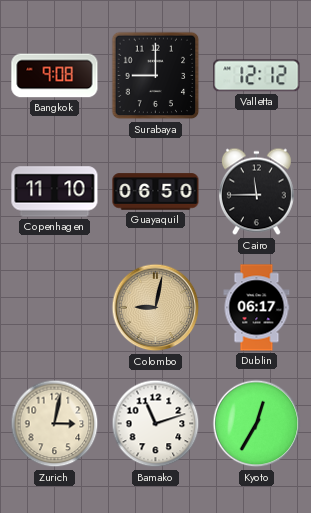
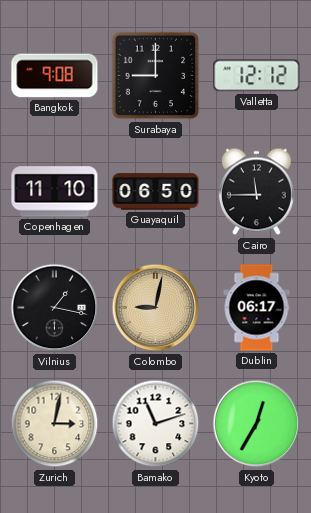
Vilnius: none -> 1:17 (55, 308)
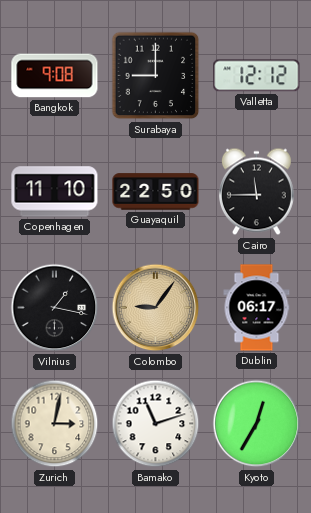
Guayaquil: 06:50 -> 22:50 (156, 192)
Colombo: 9:02 -> 9:06 (156, 308)
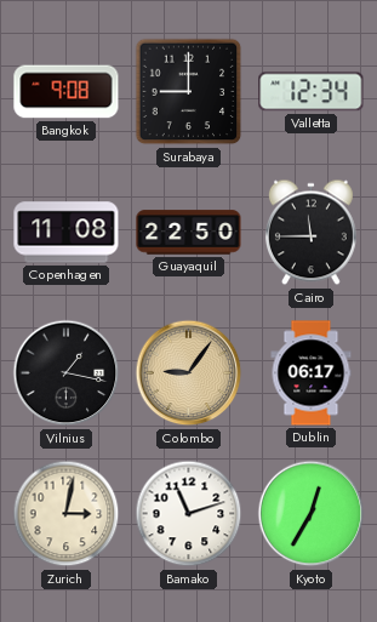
Valletta: 12:12 -> 12:34 (312, 92)
Copenhagen: 11:10 -> 11:08 (67, 233)
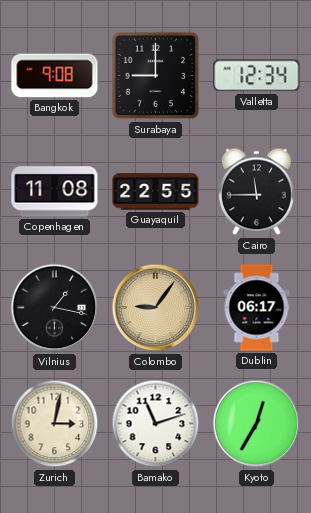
Guayaquil: 22:50 -> 22:55 (156, 192)
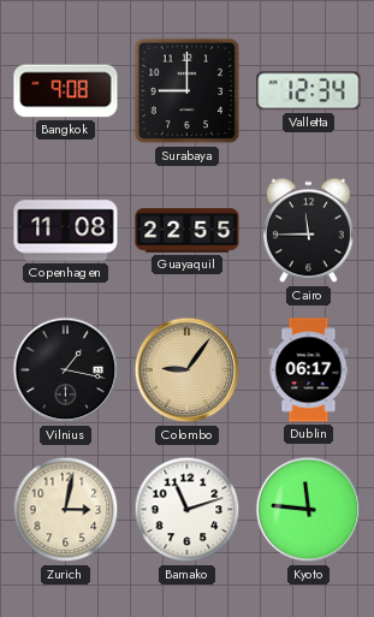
Kyoto: 12:35 -> 11:46 (309, 510)
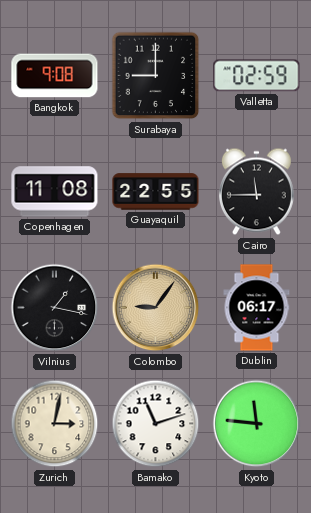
Valletta: 12:34 -> 02:59 (257, 76)
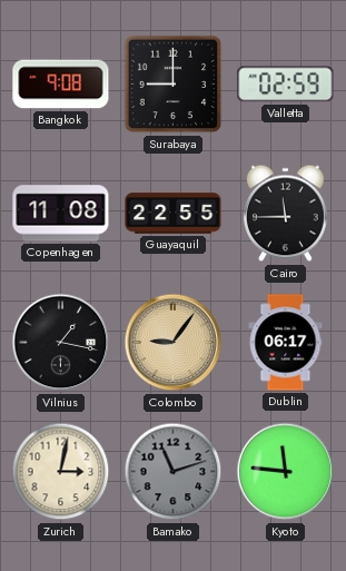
Bamako dial: white -> grey (174, 472)
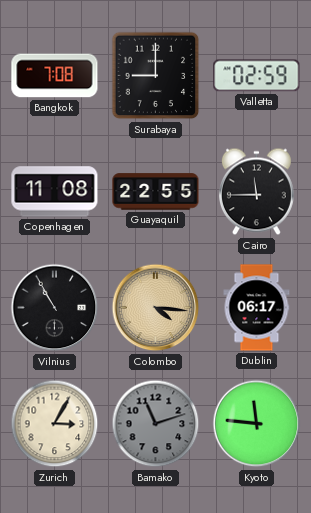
Bangkok: 9:08 -> 7:08 (55, 76)
Vilnius: 1:17 -> 10:55 (55, 308)
Colombo: 9:06 -> 4:16 (156, 308)
Zurich: 3:02 -> 3:05 (55, 424)
